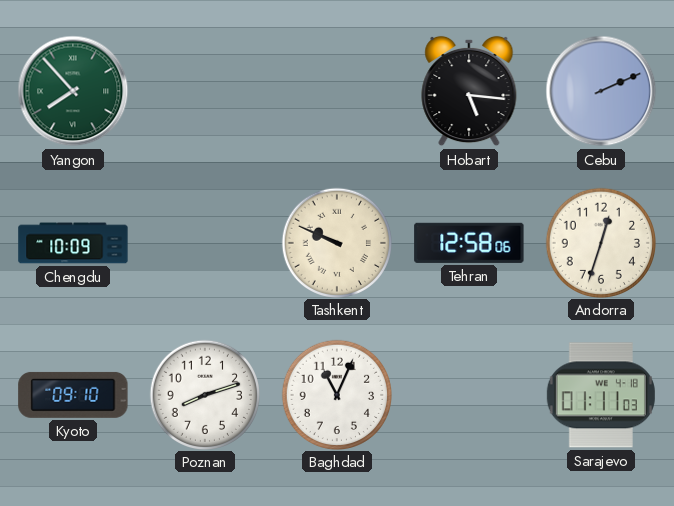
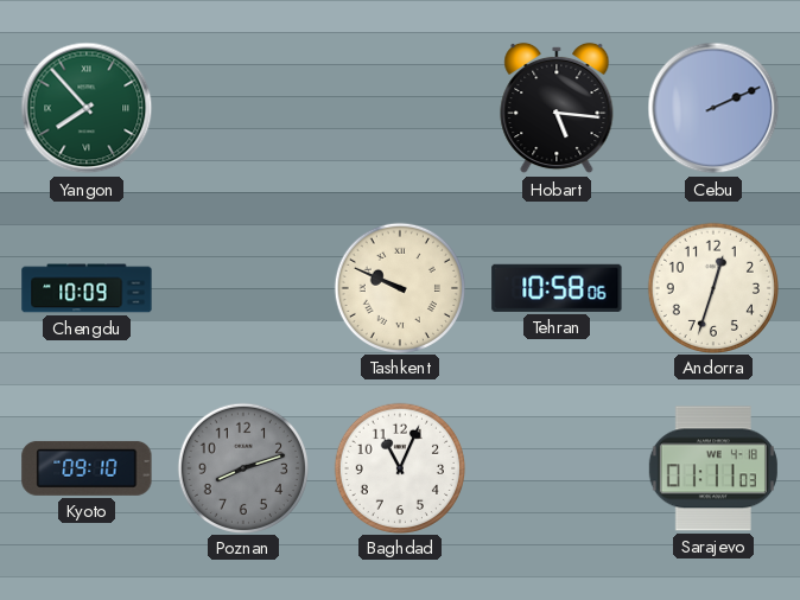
Tehran: 12:58 -> 10:58 (557, 288)
Poznan dial: white -> grey (242, 467)
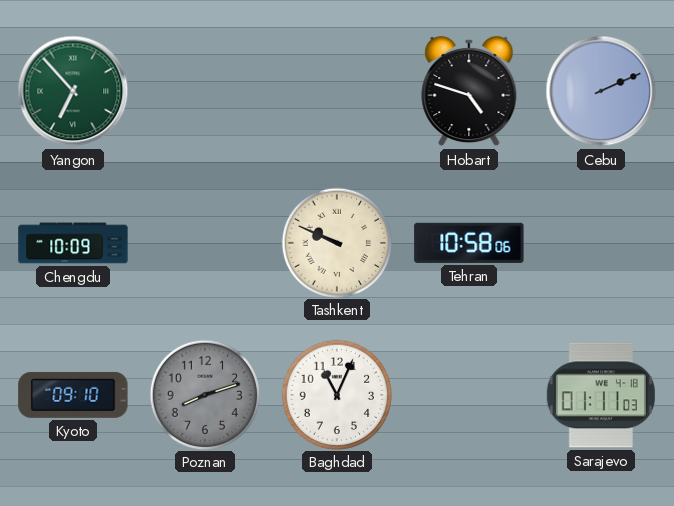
Yangon: 7:53 -> 6:53 (73, 91)
Hobart: 5:16 -> 4:48 (469, 91)
Andorra: 12:33 -> none (712, 287)
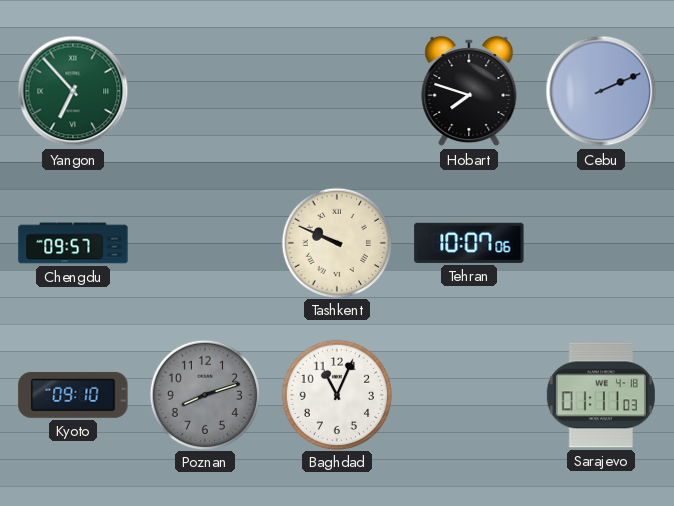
Hobart: 4:48 -> 7:48 (469, 91)
Chengdu: 10:09 -> 09:57 (73, 243)
Tehran: 10:58 -> 10:07 (469, 243)
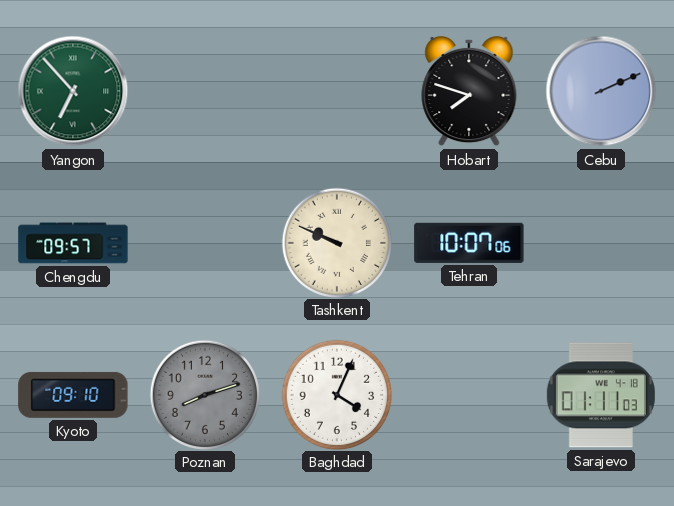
Baghdad: 11:04 -> 4:04 (336, 394)
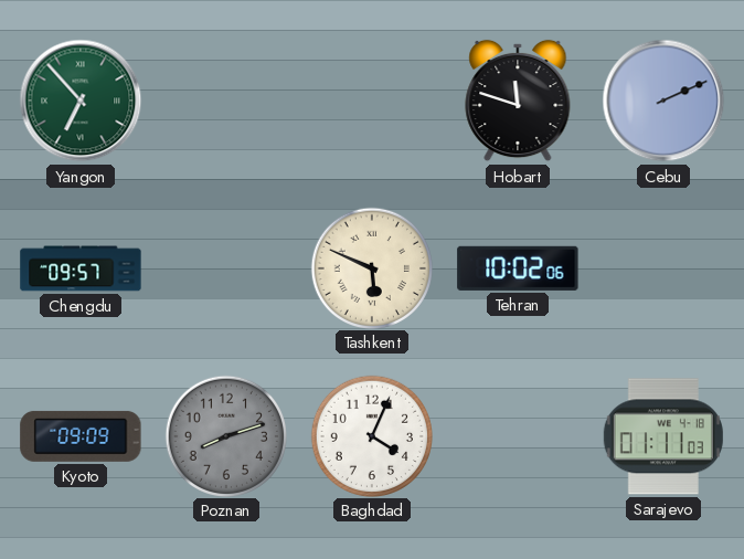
Hobart: 7:48 -> 11:48 (518, 101)
Tashkent: 9:49 -> 5:49 (371, 267)
Tehran: 10:07 -> 10:02 (518, 268)
Kyoto: 09:10 -> 09:09 (81, 436)
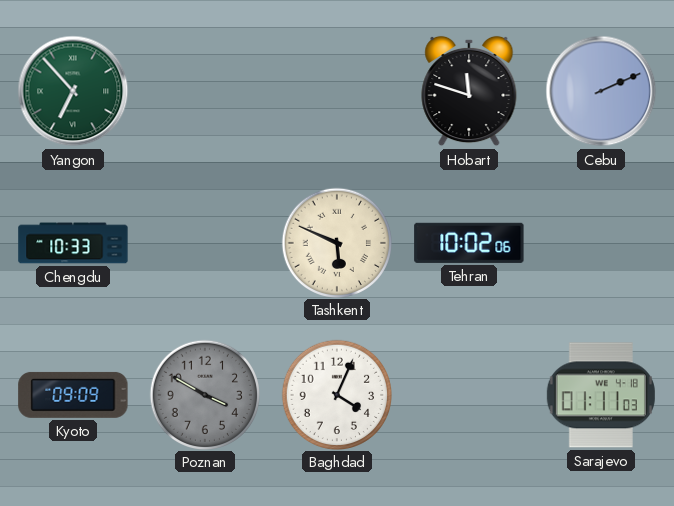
Chengdu: 09:57 -> 10:33 (73, 243)
Poznan: 8:12 -> 3:50 (204, 394)
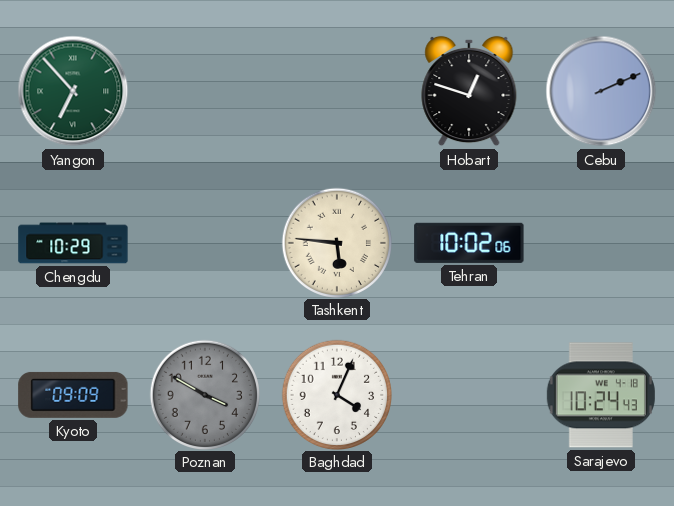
Hobart: 11:48 -> 12:48 (469, 91)
Chengdu: 10:33 -> 10:29 (73, 243)
Tashkent: 5:49 -> 5:46 (336, 242)
Sarajevo: 01:11 -> 10:24 (601, 395)
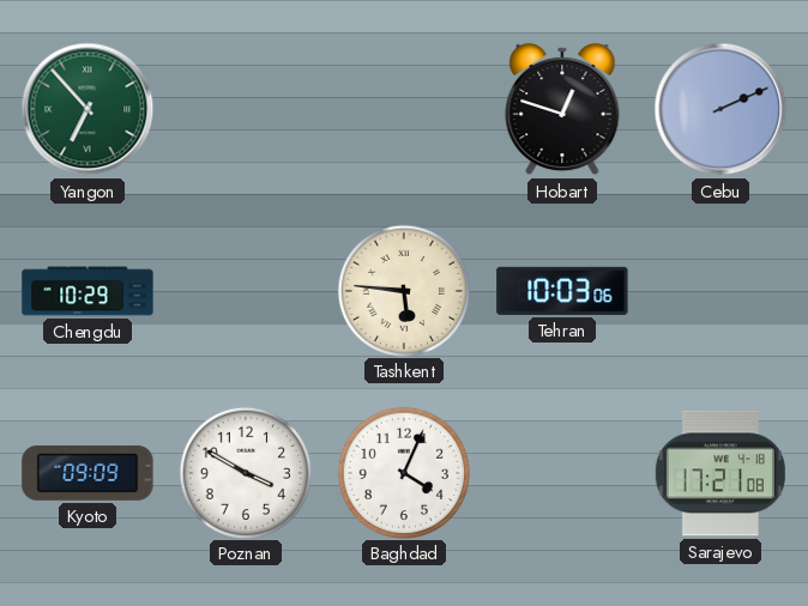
Tehran: 10:02 -> 10:03 (562, 291)
Poznan dial: grey -> white (245, 472)
Sarajevo: 10:24 -> 17:21 (720, 473)
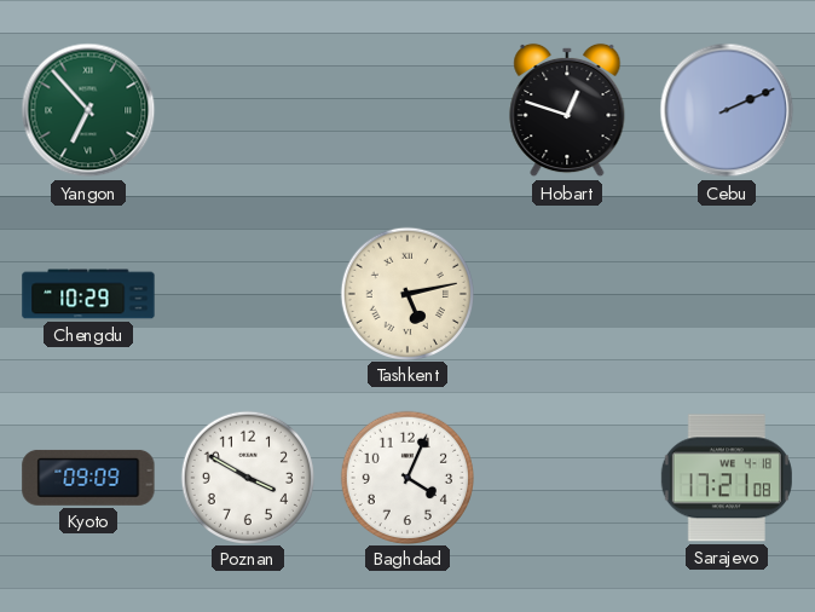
Tashkent: 5:46 -> 5:13 (406, 293)
Tehran: 10:03 -> none (562, 291)
